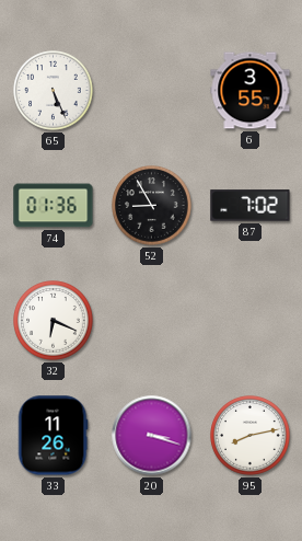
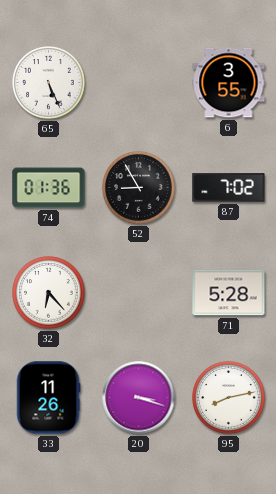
32: 6:19 -> 6:23 (49, 293)
71: none -> 5:28 (229, 293)
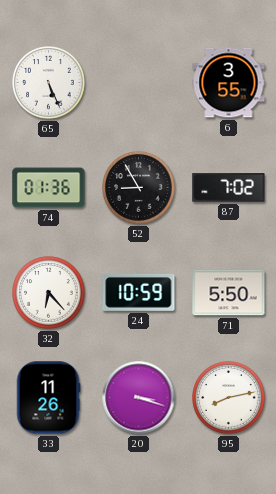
24: none -> 10:59 (139, 292)
71: 5:28 -> 5:50 (229, 293)
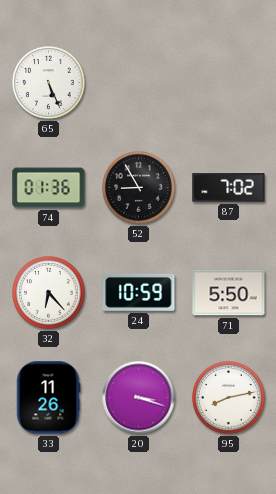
6: 3:55 -> none (229, 83)
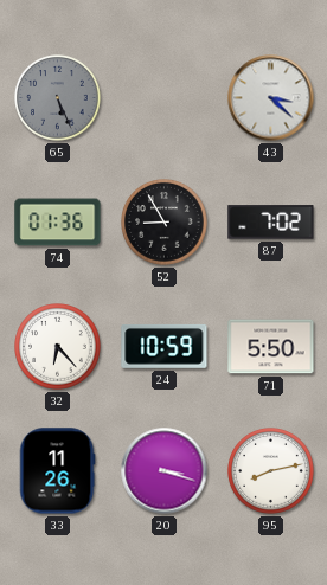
65 dial: white -> grey (58, 98)
43: none -> 3:22 (271, 98)
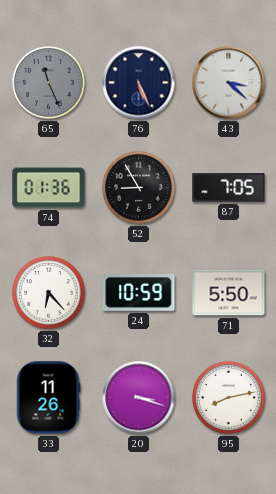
65: 5:26 -> 11:26 (49, 83)
76: none -> 5:26 (139, 83)
87: 7:02 -> 7:05 (229, 188)
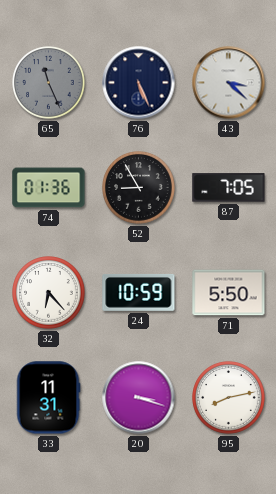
33: 11:26 -> 11:31 (48, 398)
